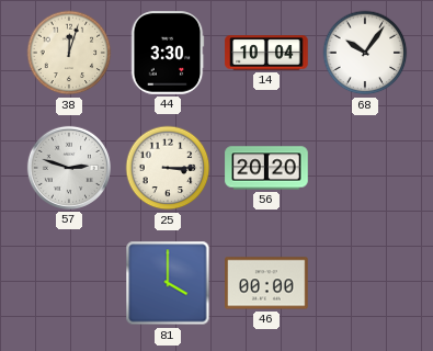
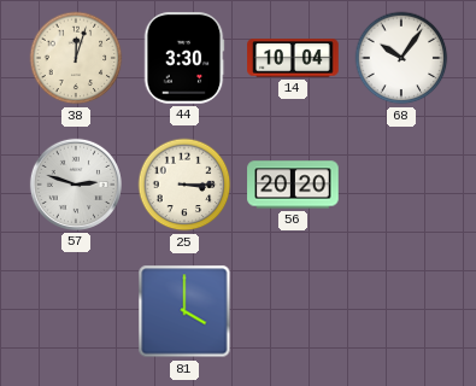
46: 00:00 -> none (266, 283)
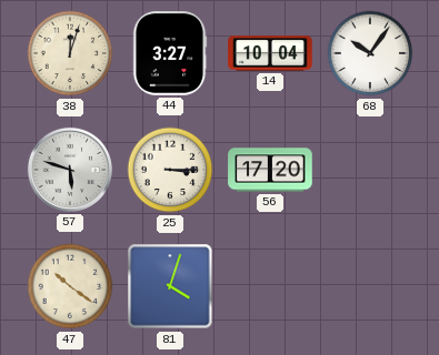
44: 3:30 -> 3:27 (170, 53)
57: 2:48 -> 5:48 (70, 170)
56: 20:20 -> 17:20 (270, 170)
47: none -> 10:21 (70, 286)
81: 4:00 -> 4:03 (170, 286)
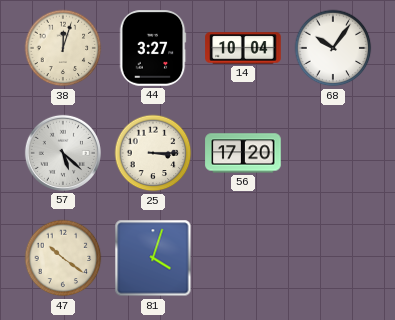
57: 5:48 -> 5:22 (63, 153)
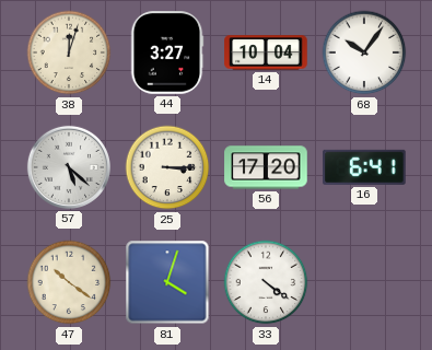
16: none -> 6:41 (364, 167)
33: none -> 4:21 (266, 282)
